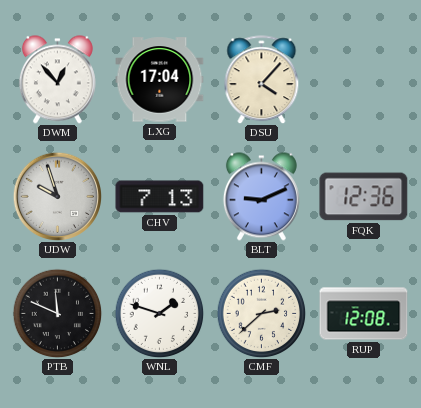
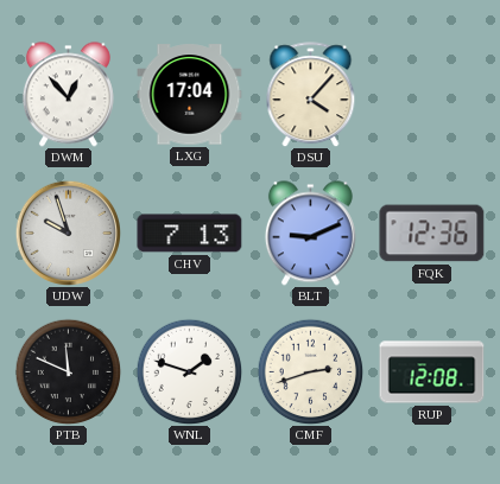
CMF: 2:38 -> 2:42 (310, 371)
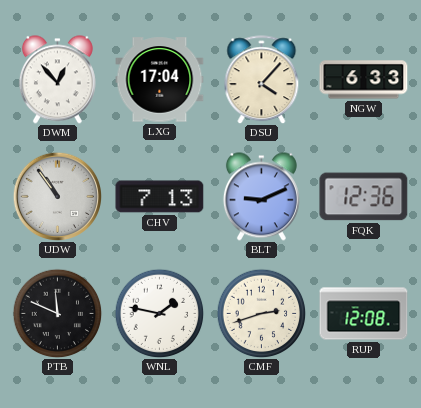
NGW: none -> 6:33 (364, 80)
UDW: 9:57 -> 10:54 (57, 196)
WNL: 1:48 -> 1:47 (159, 313)
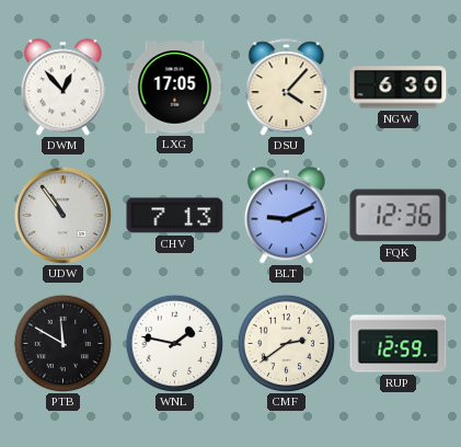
LXG: 17:04 -> 17:05 (175, 88)
NGW: 6:33 -> 6:30 (399, 88)
PTB: 11:49 -> 11:50 (62, 343)
CMF: 2:42 -> 2:39 (286, 343)
RUP: 12:08 -> 12:59 (399, 344)
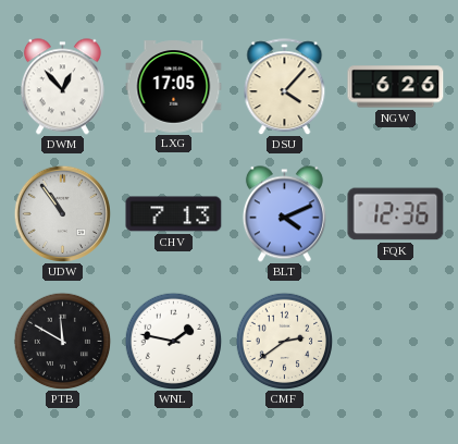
NGW: 6:30 -> 6:26 (396, 87)
BLT: 9:11 -> 4:11 (284, 214)
RUP: 12:59 -> none (399, 344)
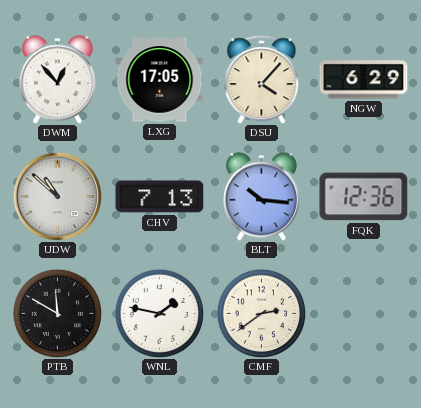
NGW: 6:26 -> 6:29 (364, 80)
UDW: 10:54 -> 10:52 (57, 196)
BLT: 4:11 -> 10:16 (261, 197)
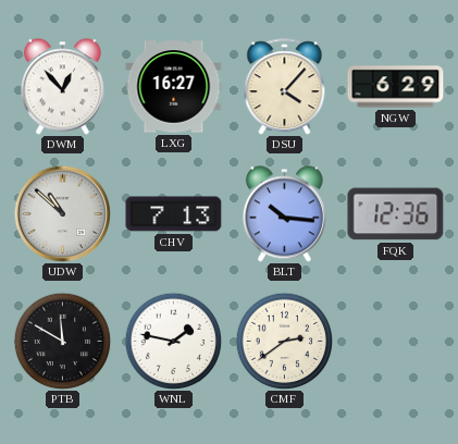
LXG: 17:05 -> 16:27 (174, 87)
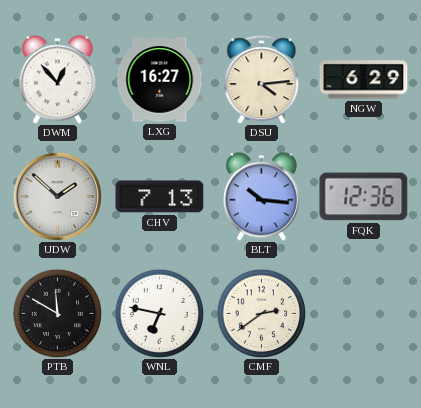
DSU: 4:07 -> 4:14 (262, 80)
UDW: 10:52 -> 1:52 (57, 196)
WNL: 1:47 -> 6:47 (159, 313)
